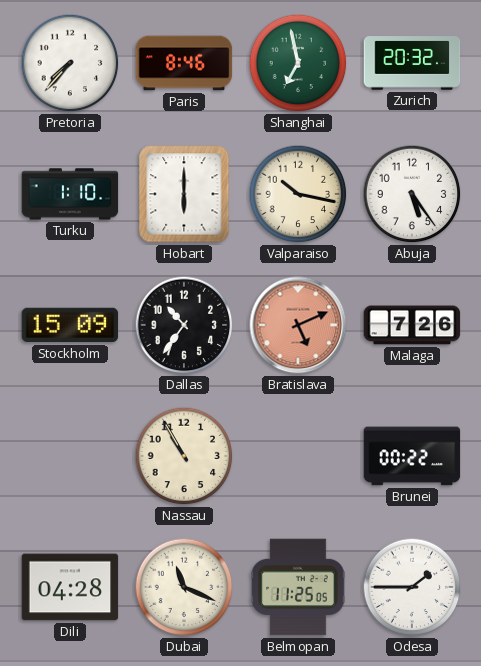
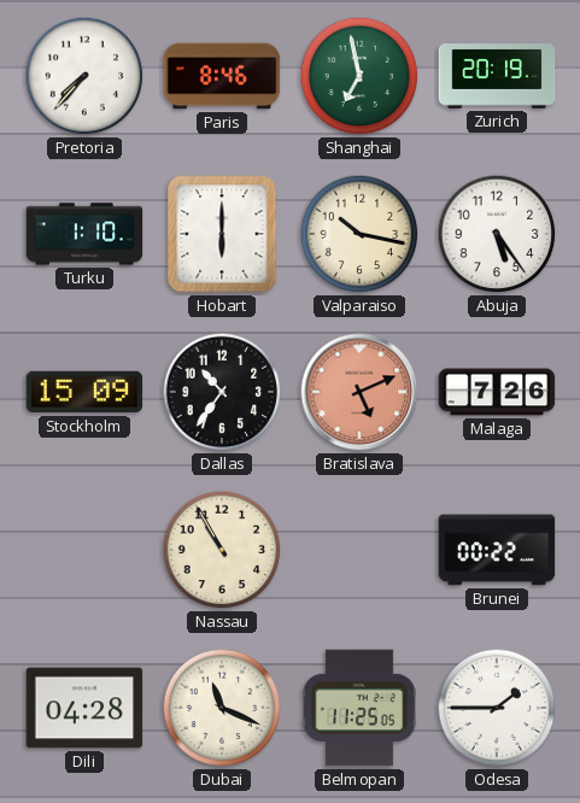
Zurich: 20:32 -> 20:19 (497, 76)
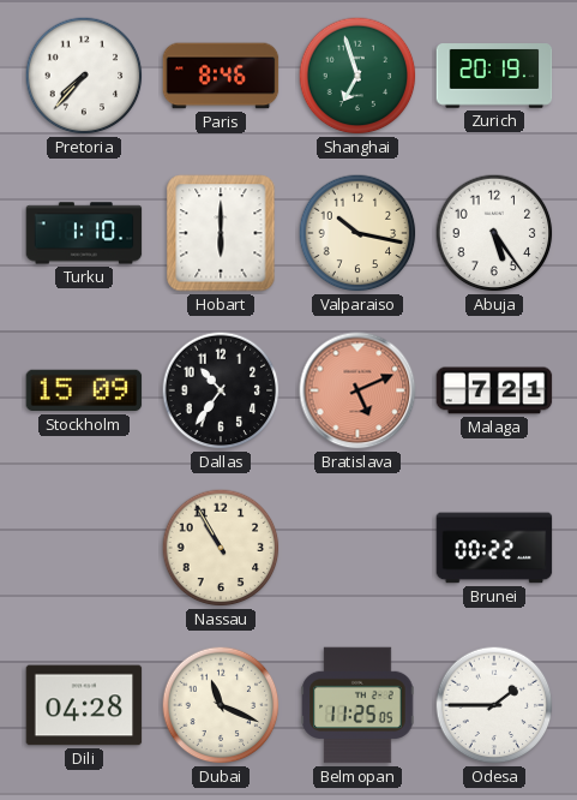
Shanghai: 6:58 -> 6:57 (357, 76)
Malaga: 7:26 -> 7:21 (494, 390)
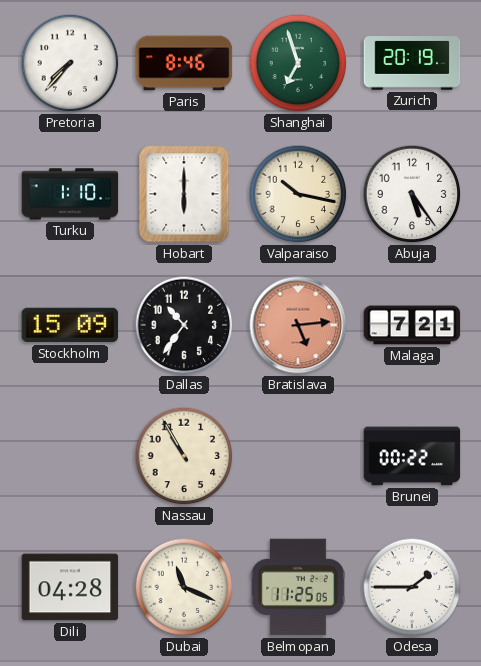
Bratislava: 5:11 -> 5:14 (298, 325)
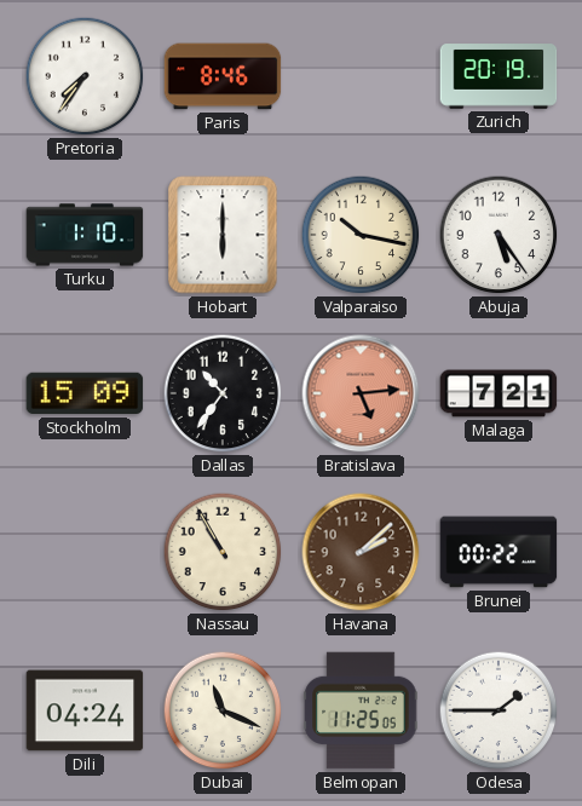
Pretoria: 7:37 -> 7:36 (85, 76)
Shanghai: 6:57 -> none (298, 63)
Havana: none -> 2:08 (361, 552)
Dili: 04:28 -> 04:24 (85, 710)
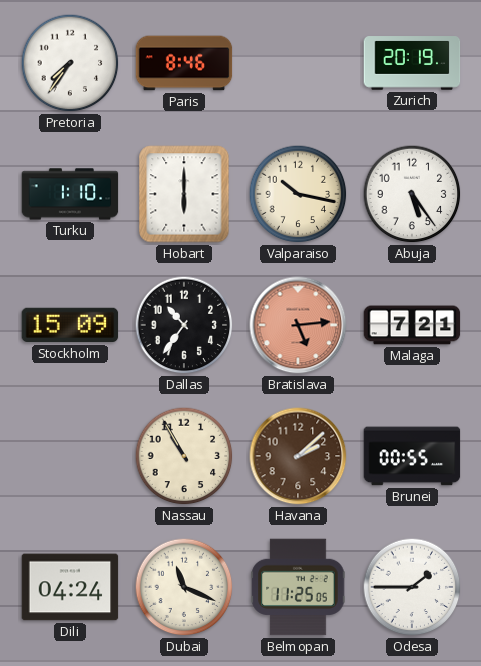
Brunei: 00:22 -> 00:55 (412, 456)
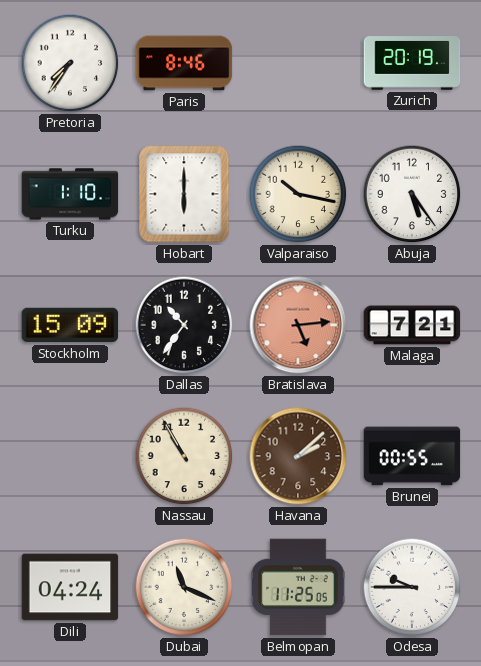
Odesa: 1:45 -> 9:45 (412, 587)
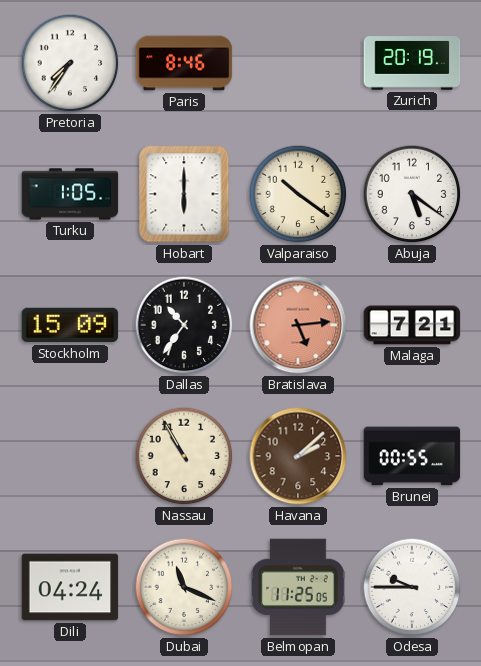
Turku: 1:10 -> 1:05 (70, 194)
Valparaiso: 10:17 -> 10:21 (298, 194)
Abuja: 5:24 -> 5:21 (412, 194)
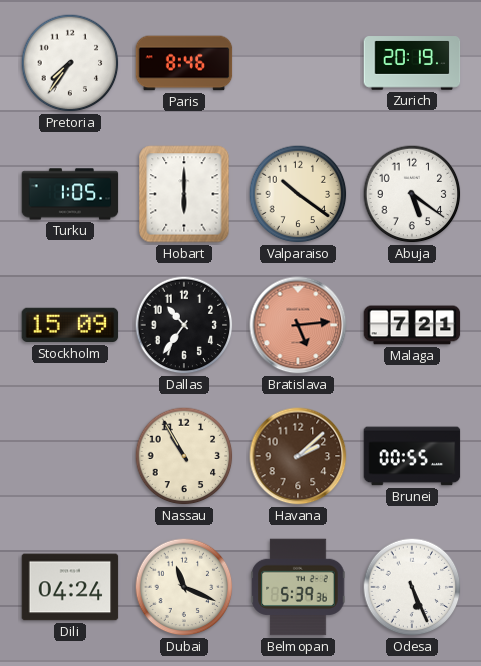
Belmopan: 11:25 -> 5:39 (298, 587)
Odesa: 9:45 -> 5:26 (412, 587)
